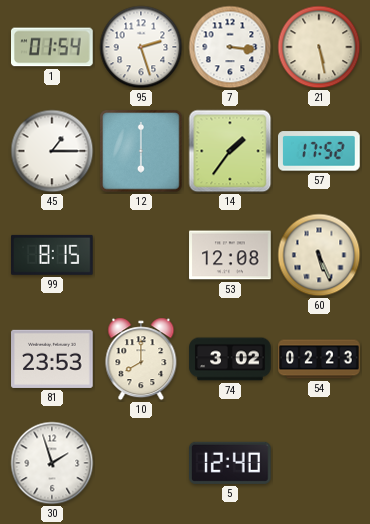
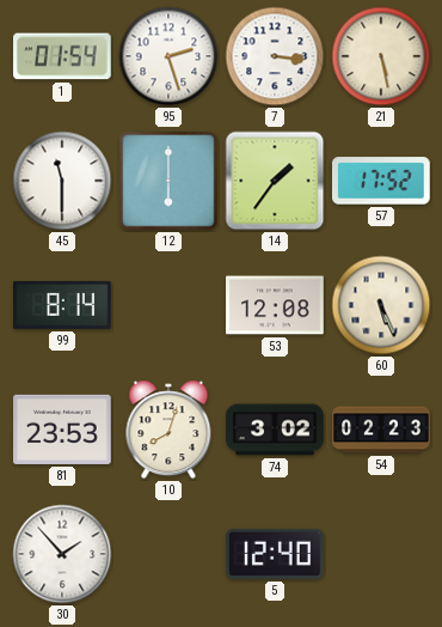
45: 1:15 -> 11:30 (62, 181)
99: 8:15 -> 8:14 (63, 305)
10: 8:00 -> 8:03 (168, 430)
30: 1:57 -> 1:53 (62, 554)
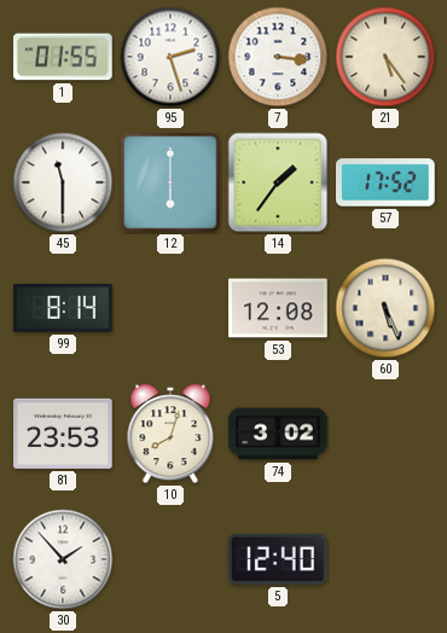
1: 01:54 -> 01:55 (63, 57)
21: 5:28 -> 5:24 (385, 57)
54: 02:23 -> none (381, 430)
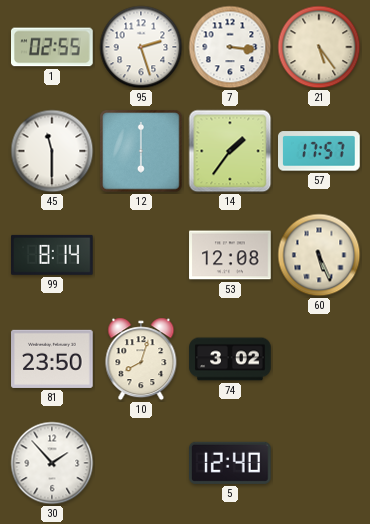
1: 01:55 -> 02:55 (52, 47)
57: 17:52 -> 17:57 (320, 151)
81: 23:53 -> 23:50 (52, 359)
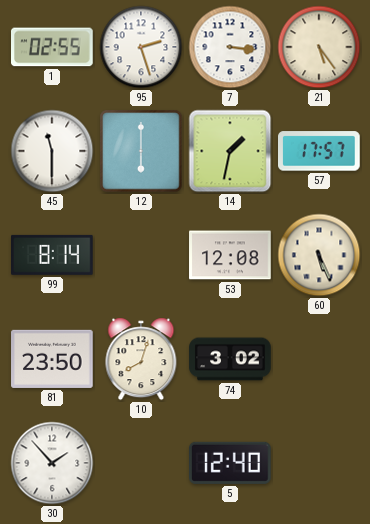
14: 1:36 -> 1:32 (230, 151)
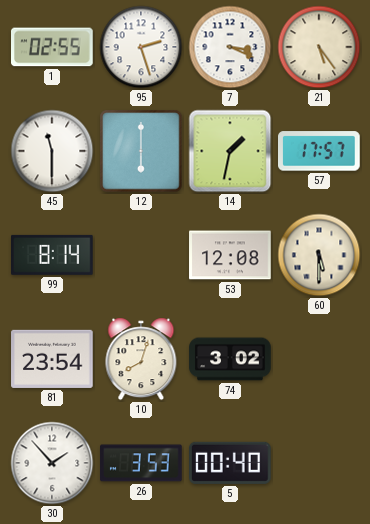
7: 3:16 -> 3:19 (230, 47)
60: 5:26 -> 5:30 (319, 255)
81: 23:50 -> 23:54 (52, 359)
26: none -> 3:53 (141, 463)
5: 12:40 -> 00:40 (231, 463)
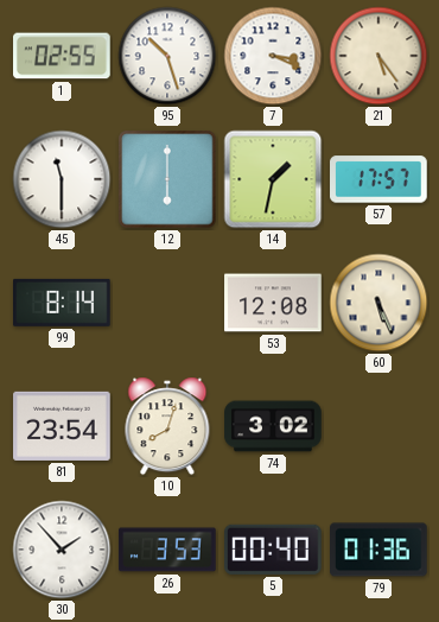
95: 2:27 -> 10:27 (167, 56)
60: 5:30 -> 5:26 (378, 303)
79: none -> 01:36 (378, 550)
